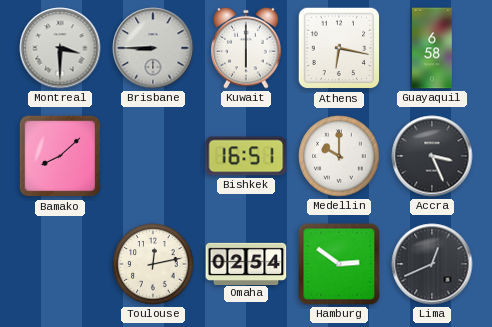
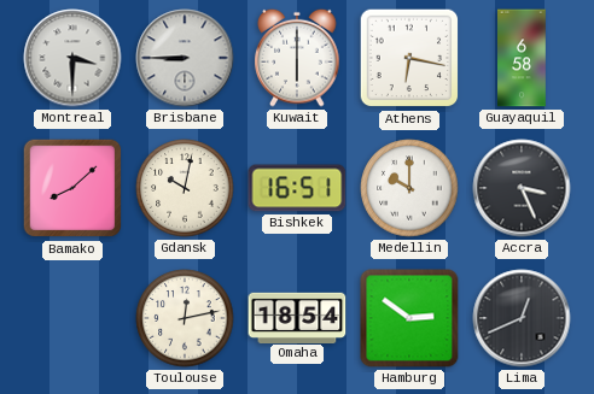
Gdansk: none -> 10:02 (185, 188)
Omaha: 02:54 -> 18:54 (297, 317)
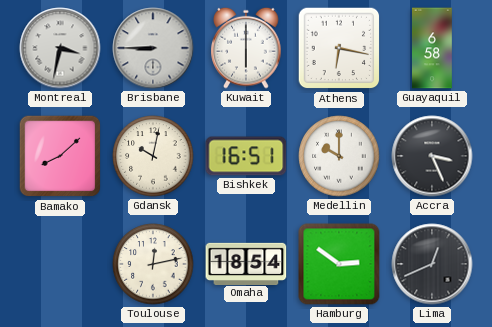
Montreal: 3:30 -> 3:32 (60, 48)
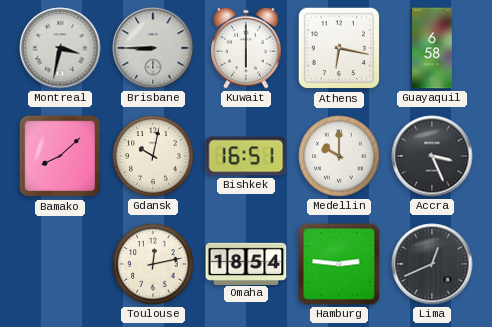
Hamburg: 2:51 -> 2:46 (339, 264)
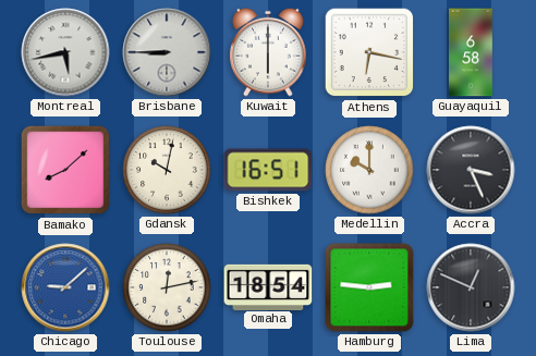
Montreal: 3:32 -> 5:43 (65, 52)
Chicago: none -> 9:08 (65, 287)
Lima: 12:41 -> 12:49 (471, 287)
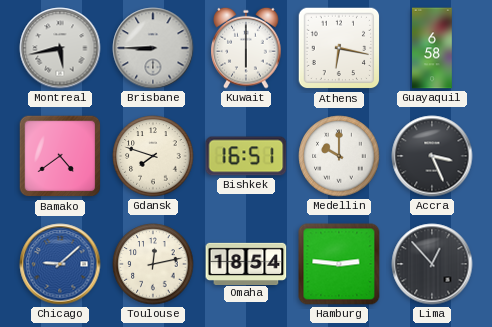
Bamako: 8:08 -> 4:39 (60, 156)
Gdansk: 10:02 -> 7:48 (153, 156)
Lima: 12:49 -> 12:53 (432, 264)
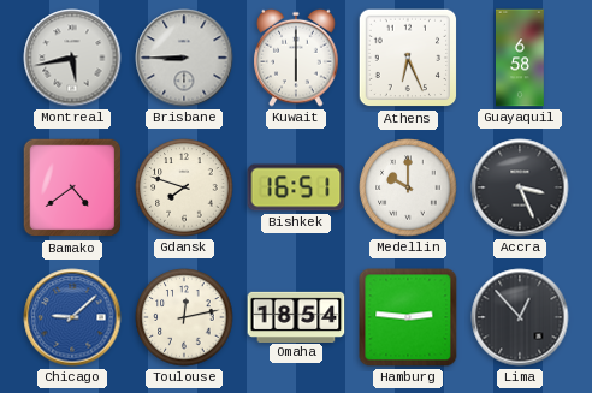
Athens: 6:17 -> 6:26 (408, 58)
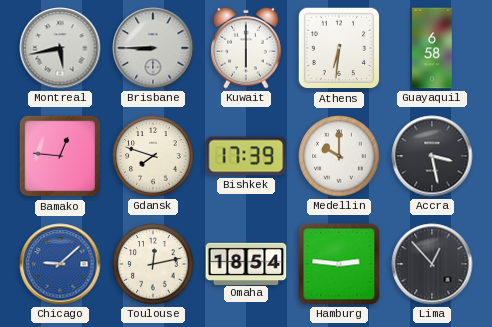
Athens: 6:26 -> 6:31 (339, 48)
Bamako: 4:39 -> 12:46 (60, 156)
Bishkek: 16:51 -> 17:39 (246, 156)
Accra: 3:26 -> 3:28 (432, 156)
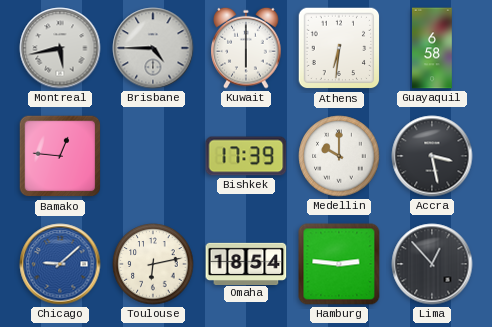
Brisbane: 8:45 -> 4:45 (153, 48)
Gdansk: 7:48 -> none (153, 156)
Toulouse: 12:13 -> 6:13 (153, 264)
